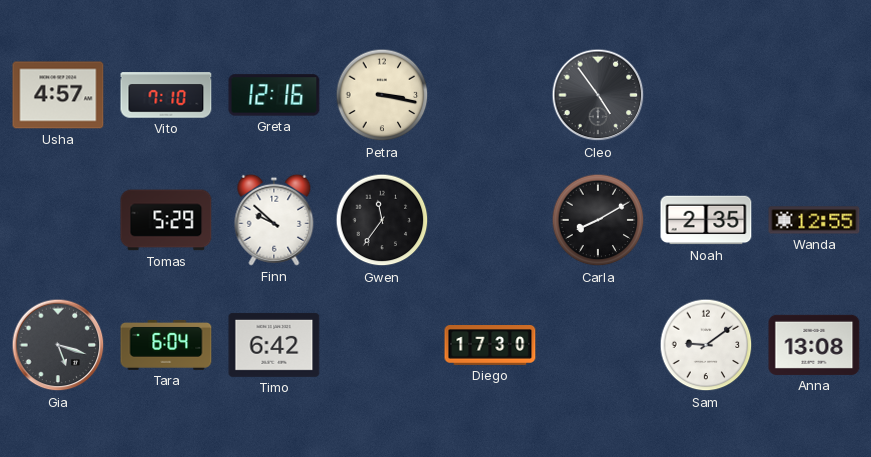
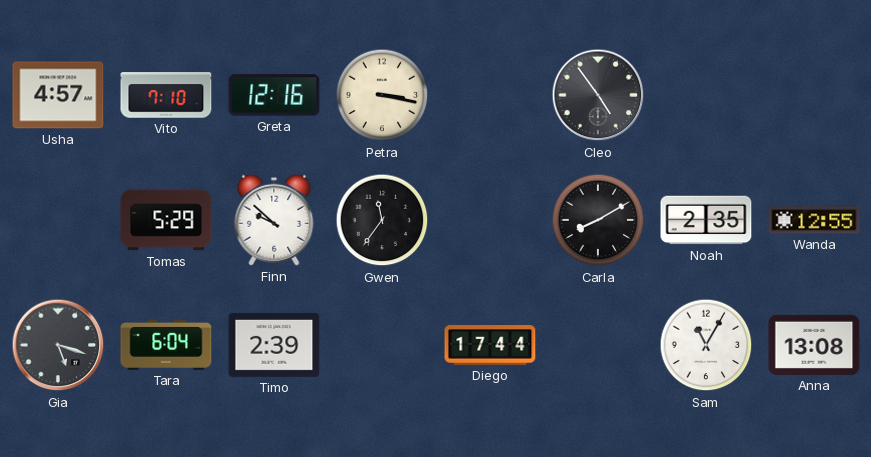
Timo: 6:42 -> 2:39 (274, 345)
Diego: 17:30 -> 17:44 (490, 346)
Sam: 9:09 -> 11:05 (706, 345)
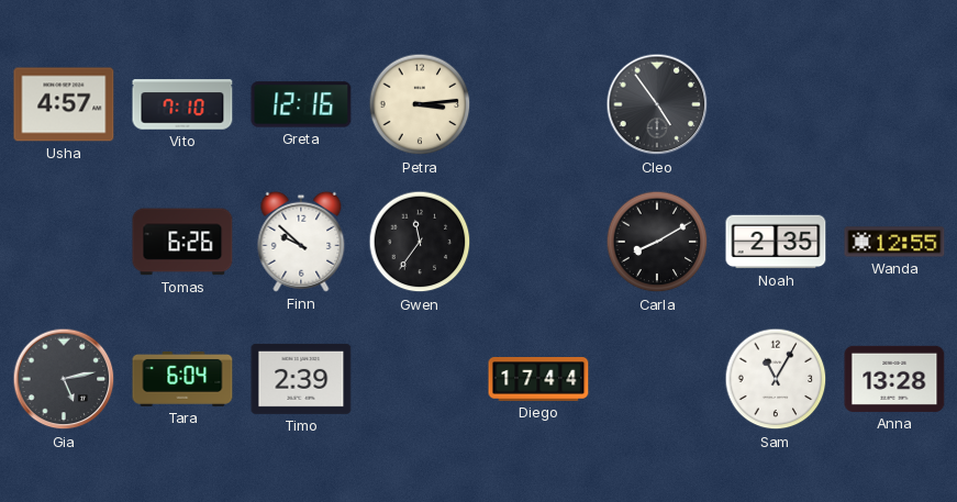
Petra: 3:17 -> 3:14 (420, 104)
Tomas: 5:29 -> 6:26 (182, 242)
Gia: 5:18 -> 5:13 (64, 379)
Anna: 13:08 -> 13:28 (894, 379)
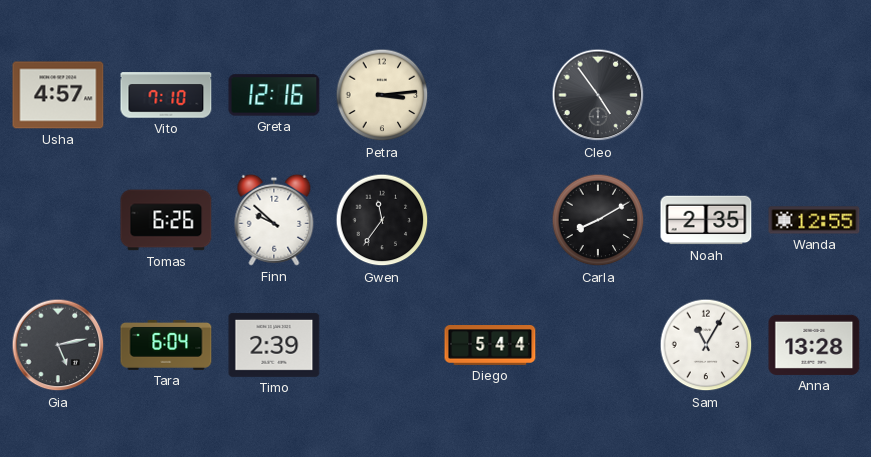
Diego: 17:44 -> 5:44 (490, 346)
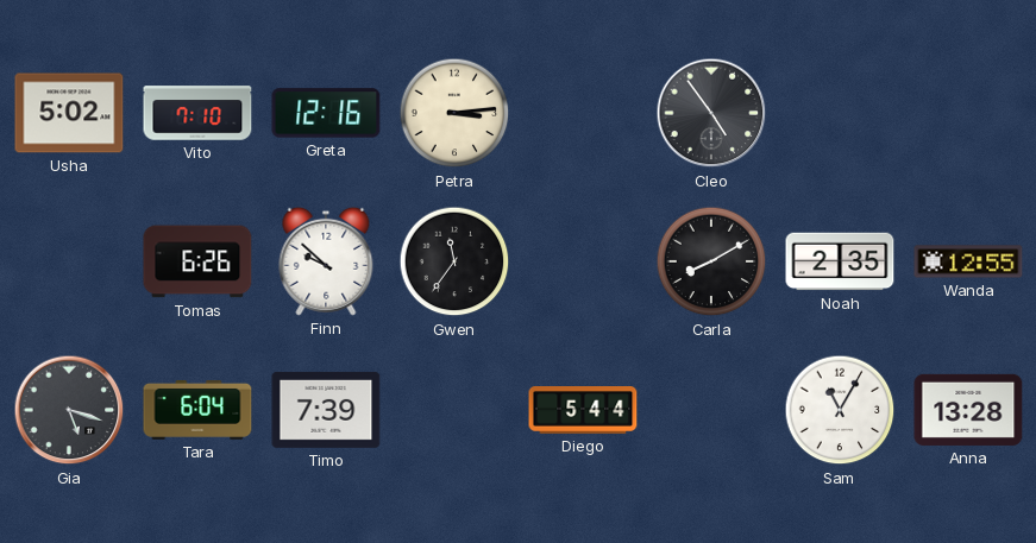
Usha: 4:57 -> 5:02 (69, 113)
Gia: 5:13 -> 5:18 (69, 410)
Timo: 2:39 -> 7:39 (326, 410)
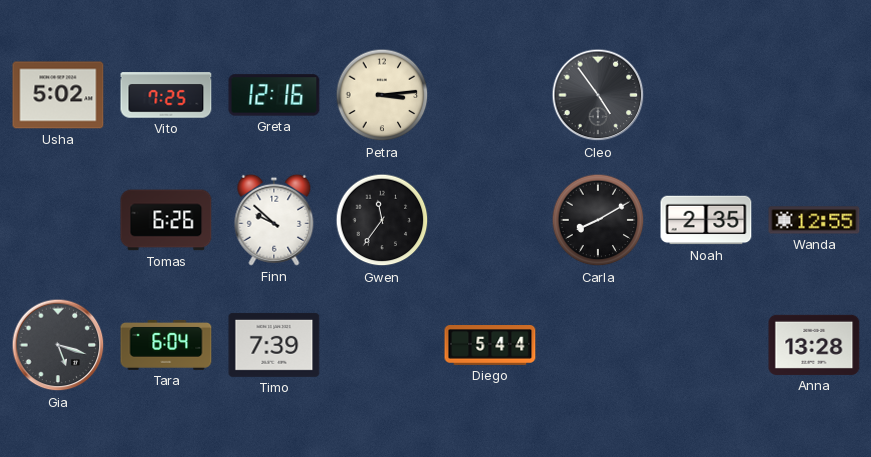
Vito: 7:10 -> 7:25 (166, 95)
Sam: 11:05 -> none (840, 410)
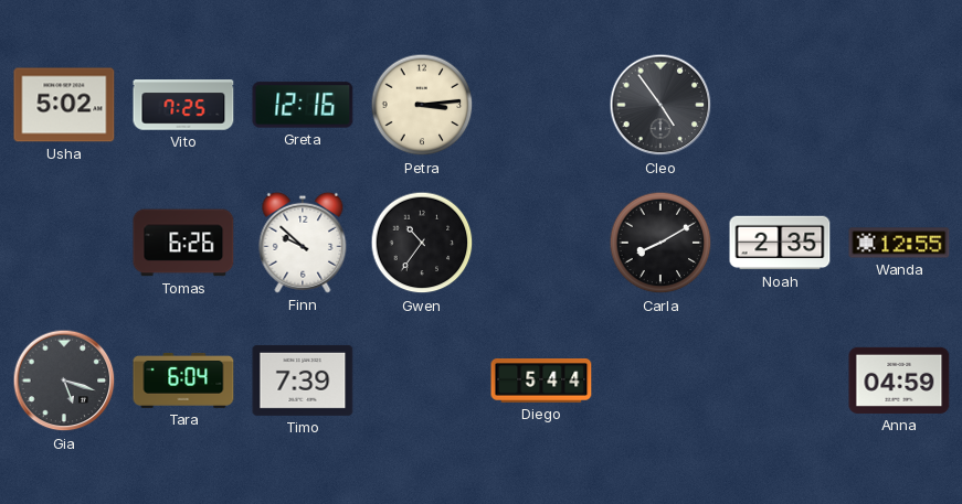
Gwen: 11:36 -> 10:36 (422, 243)
Anna: 13:28 -> 04:59 (899, 380)
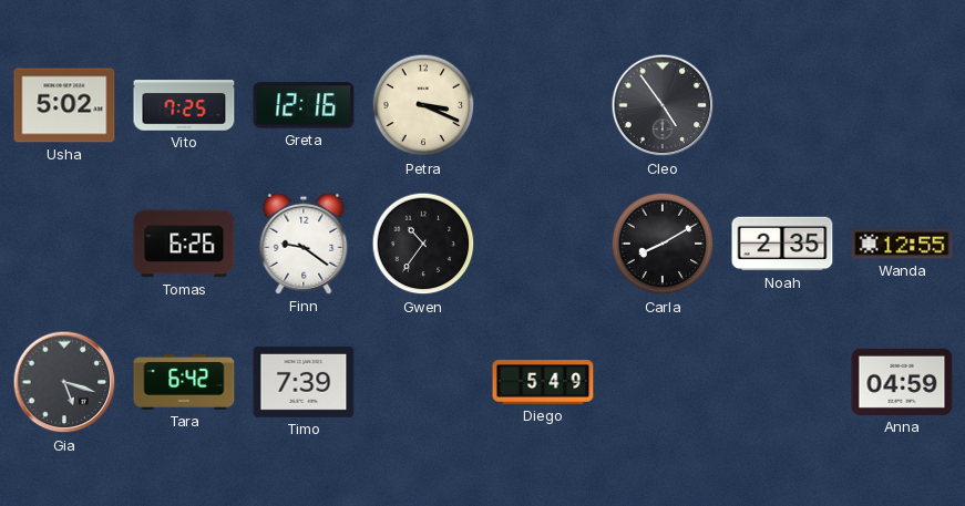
Petra: 3:14 -> 3:19 (423, 105)
Finn: 9:52 -> 9:21 (304, 244)
Tara: 6:04 -> 6:42 (184, 382)
Diego: 5:44 -> 5:49 (543, 383)
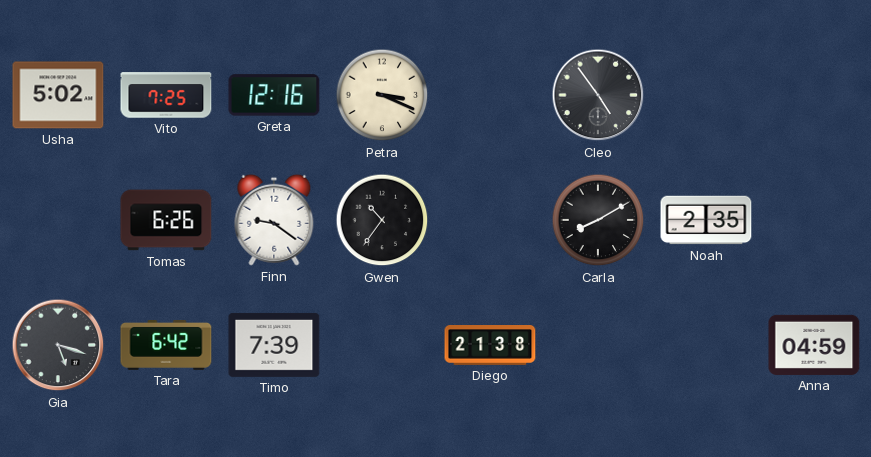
Wanda: 12:55 -> none (902, 244)
Diego: 5:49 -> 21:38 (490, 346)
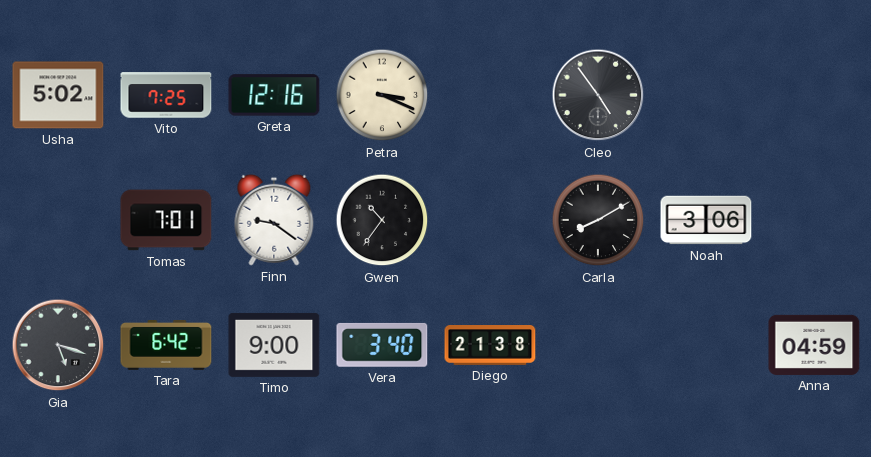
Tomas: 6:26 -> 7:01 (166, 220)
Noah: 2:35 -> 3:06 (706, 220)
Timo: 7:39 -> 9:00 (274, 345)
Vera: none -> 3:40 (382, 345)
